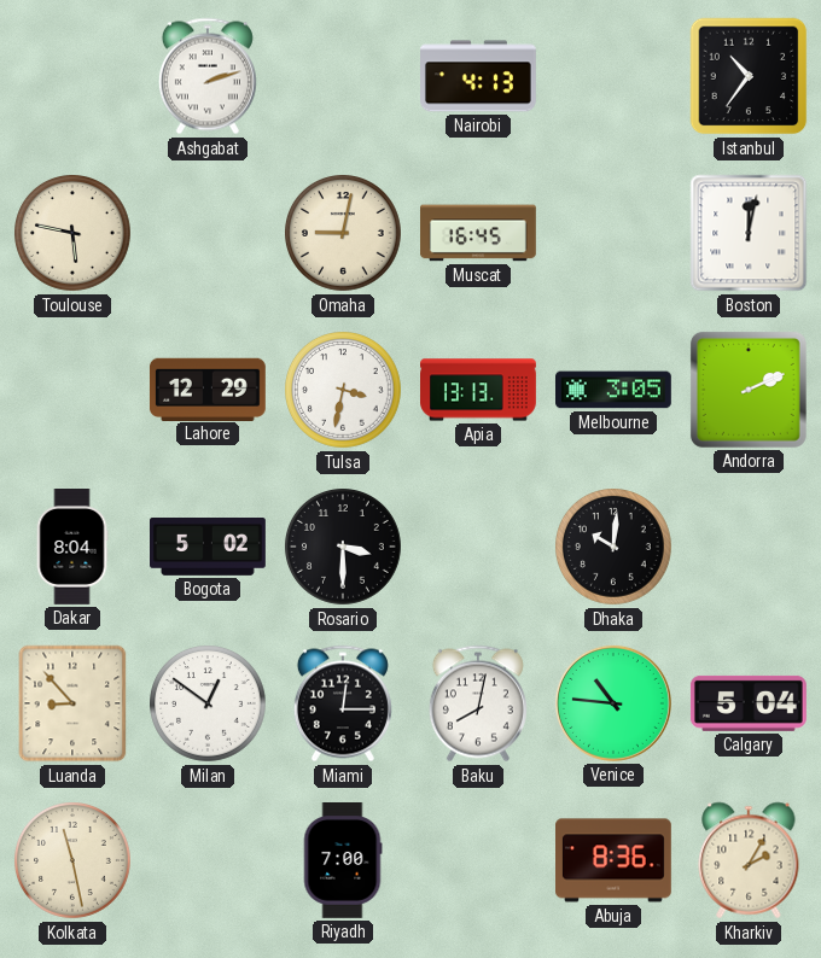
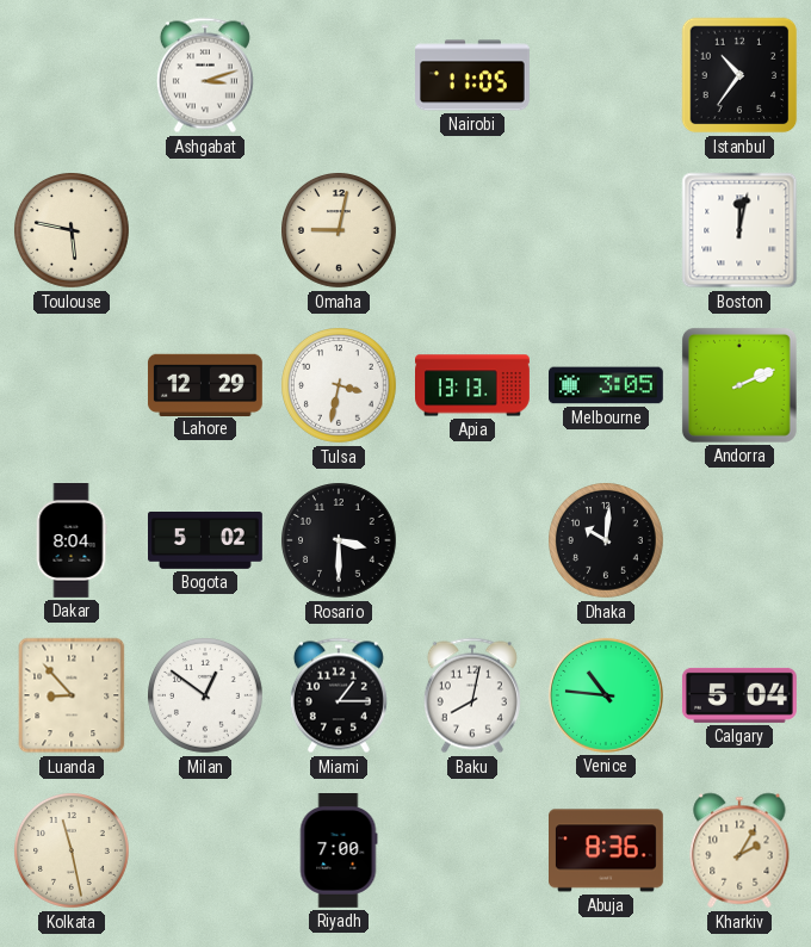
Ashgabat: 2:12 -> 3:12 (205, 75)
Nairobi: 4:13 -> 11:05 (473, 75)
Muscat: 16:45 -> none (479, 233)
Miami: 12:15 -> 1:15 (339, 695)
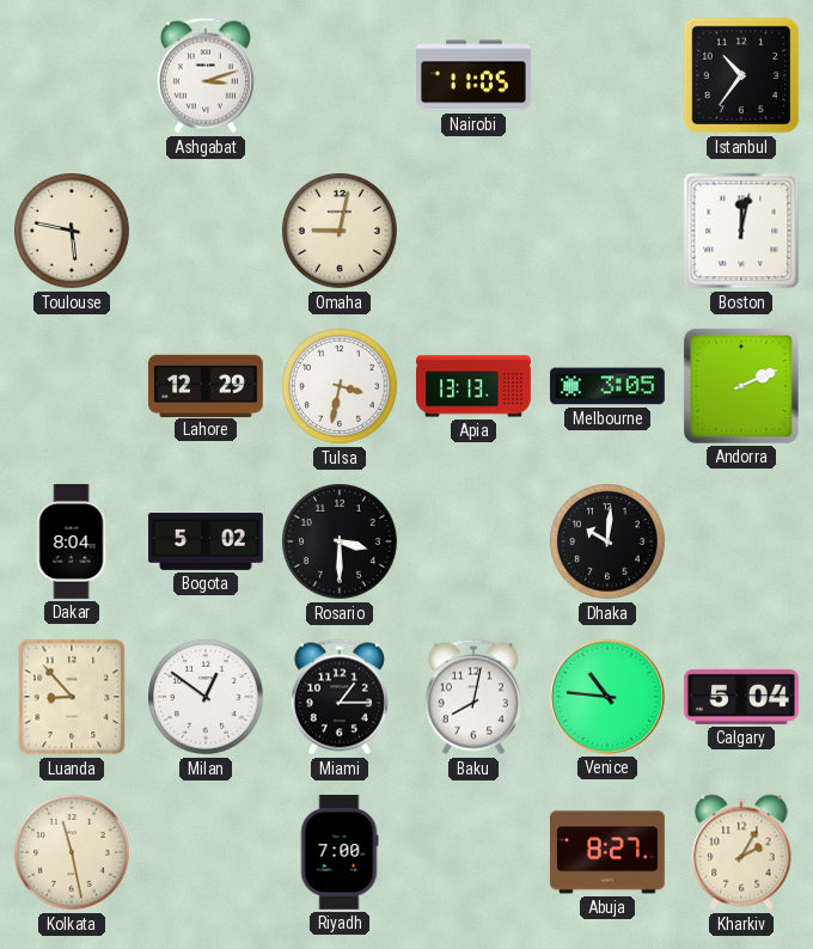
Abuja: 8:36 -> 8:27 (609, 852)
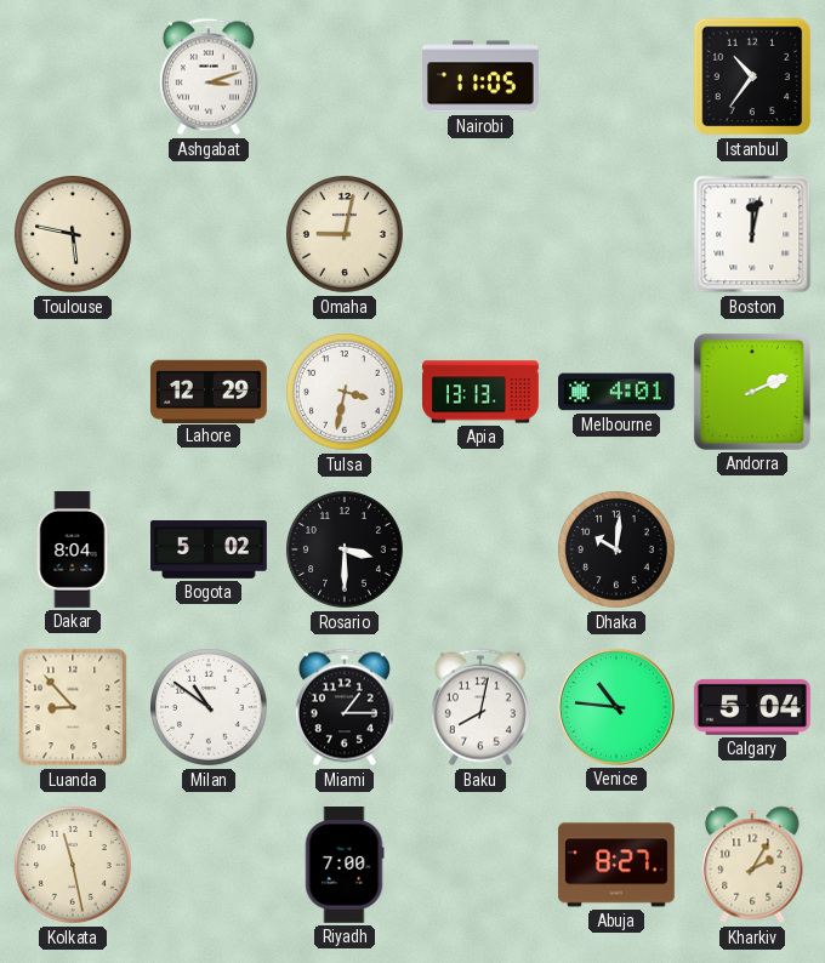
Melbourne: 3:05 -> 4:01 (618, 392)
Milan: 12:51 -> 10:51 (210, 708)
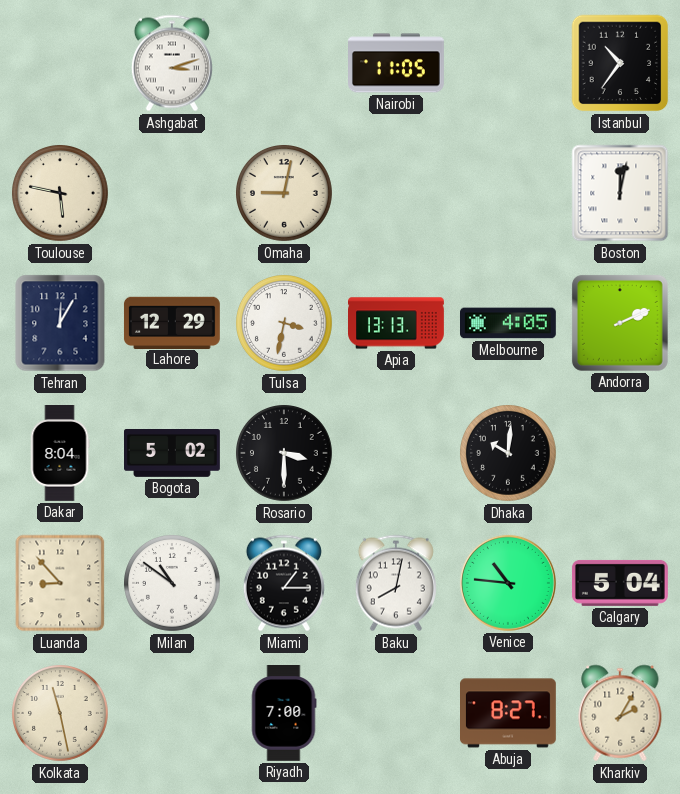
Tehran: none -> 12:05 (60, 323)
Melbourne: 4:01 -> 4:05 (509, 323)
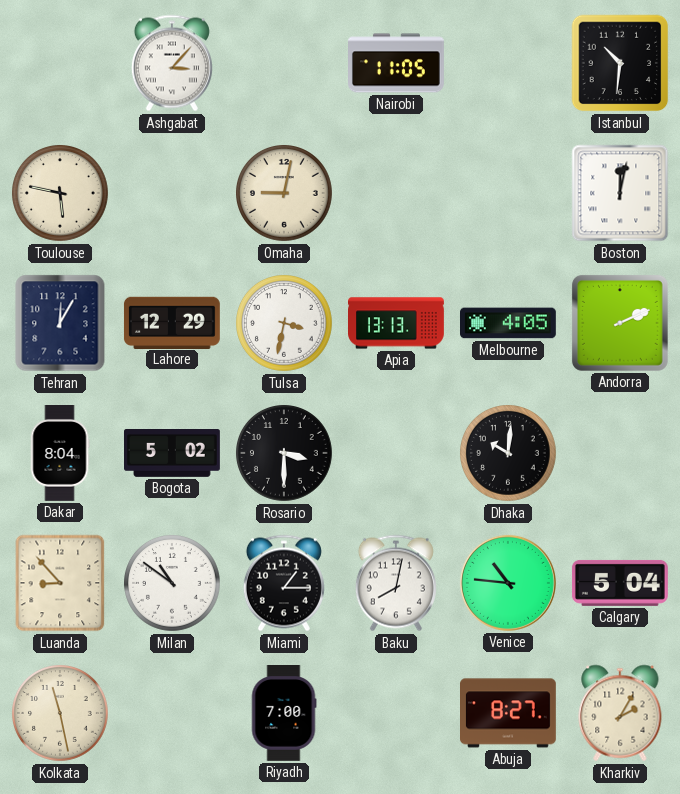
Ashgabat: 3:12 -> 3:07 (172, 63)
Istanbul: 10:36 -> 10:31 (620, 63)
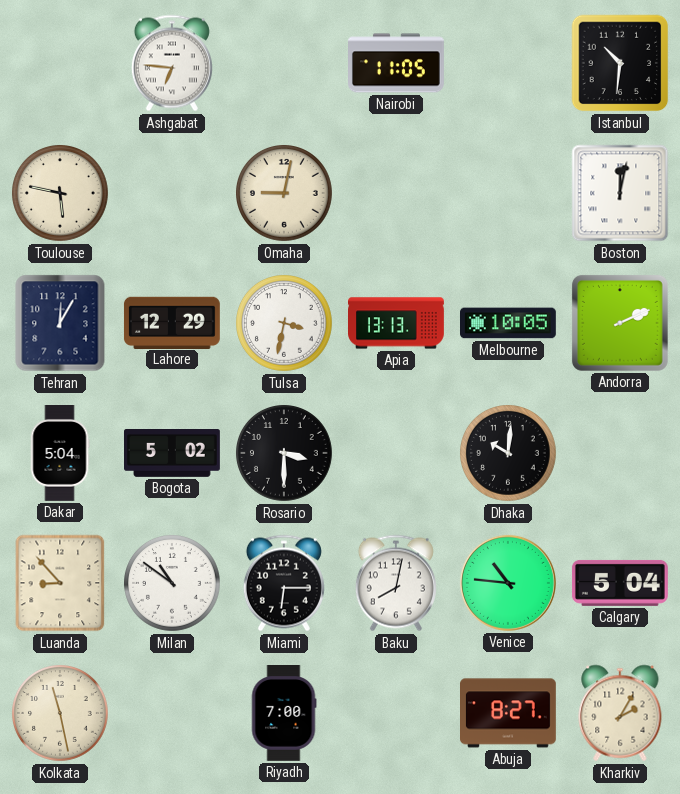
Ashgabat: 3:07 -> 6:46 (172, 63)
Melbourne: 4:05 -> 10:05 (509, 323)
Dakar: 8:04 -> 5:04 (60, 454)
Miami: 1:15 -> 6:15 (284, 583)
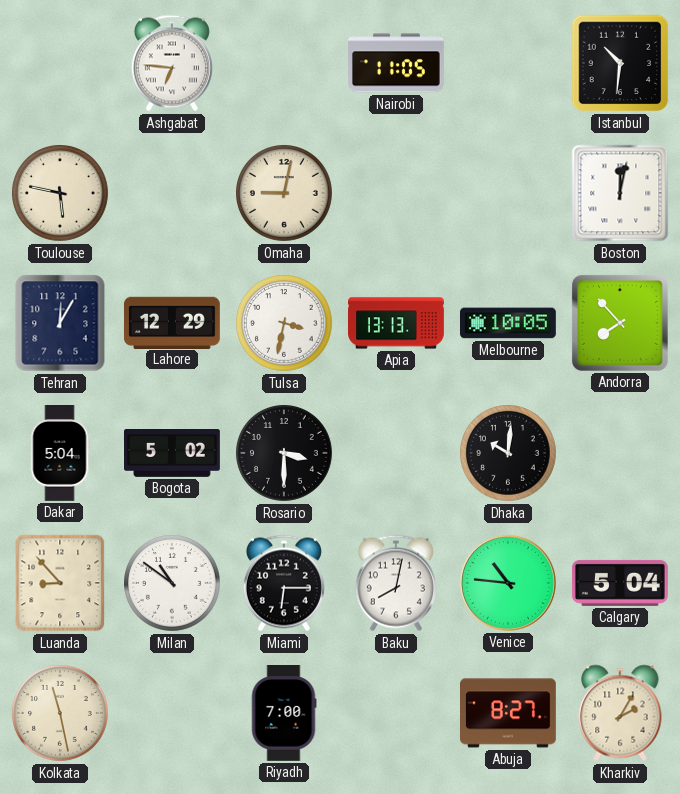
Andorra: 2:11 -> 7:53 (620, 323)
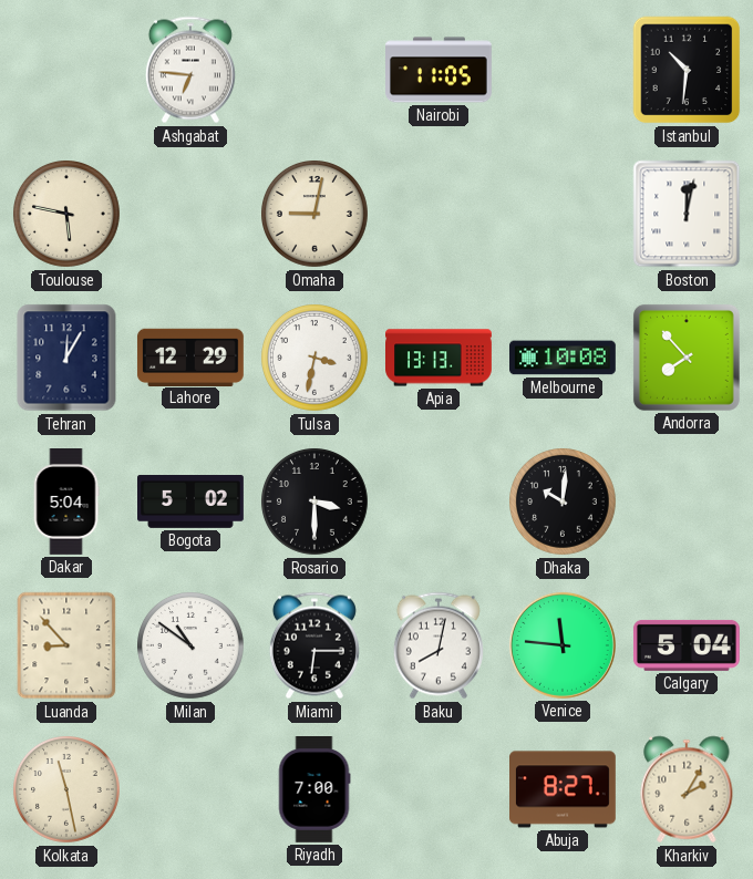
Melbourne: 10:05 -> 10:08 (564, 358)
Venice: 10:46 -> 11:46 (563, 645)
